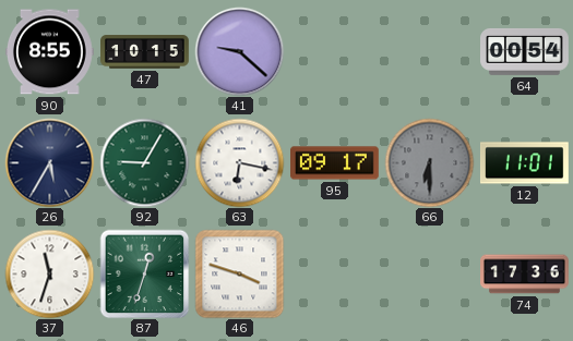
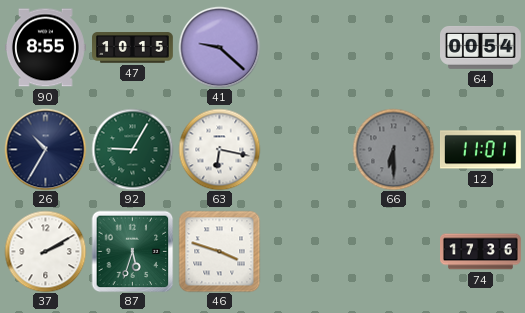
26: 5:35 -> 10:35 (45, 149)
95: 09:17 -> none (335, 163)
37: 11:33 -> 2:10 (45, 251)
87: 12:33 -> 5:33 (132, 251)
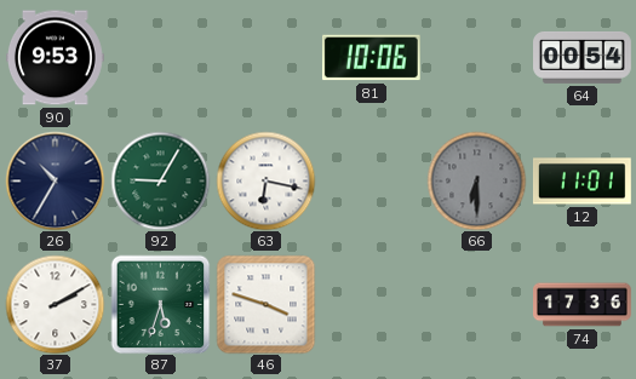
90: 8:55 -> 9:53 (56, 58)
47: 10:15 -> none (133, 48)
41: 9:22 -> none (219, 47)
81: none -> 10:06 (371, 58)
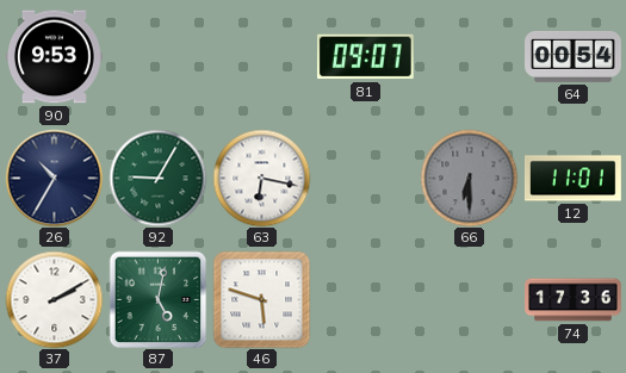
81: 10:06 -> 09:07 (365, 57)
87: 5:33 -> 5:02 (157, 299)
46: 3:48 -> 5:48 (261, 299)
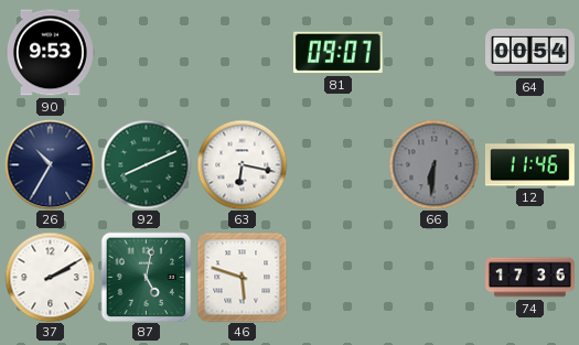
92: 9:05 -> 8:11 (146, 164)
66: 6:30 -> 6:31 (433, 164)
12: 11:01 -> 11:46 (529, 165)
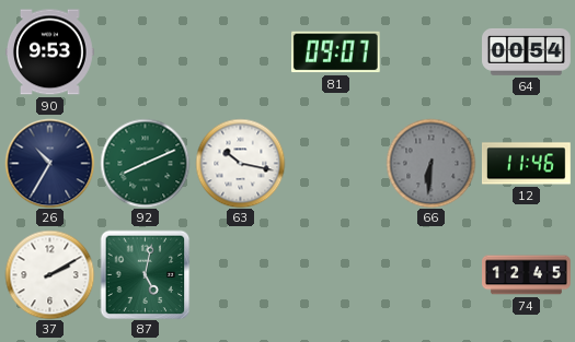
63: 6:17 -> 10:17 (240, 163)
46: 5:48 -> none (242, 277)
74: 17:36 -> 12:45 (527, 275)
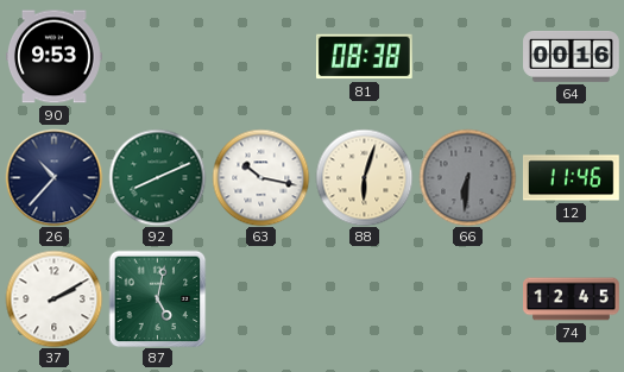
81: 09:07 -> 08:38 (364, 57)
64: 00:54 -> 00:16 (572, 56)
26: 10:35 -> 10:37 (53, 177)
88: none -> 6:03 (364, 177)
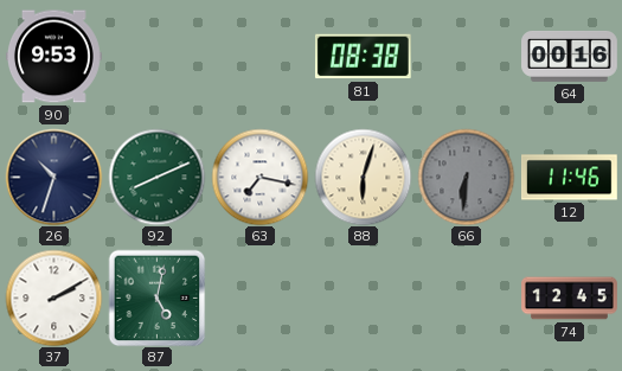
26: 10:37 -> 10:33 (53, 177)
63: 10:17 -> 7:17 (259, 177)
